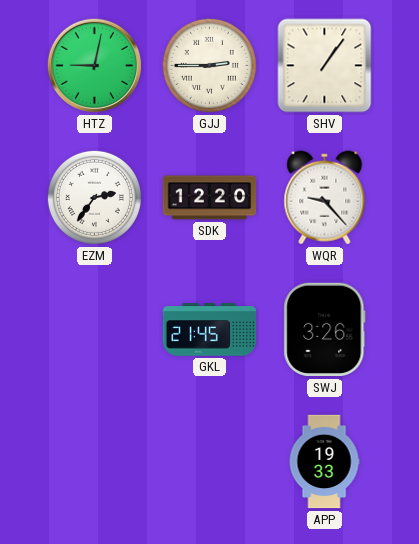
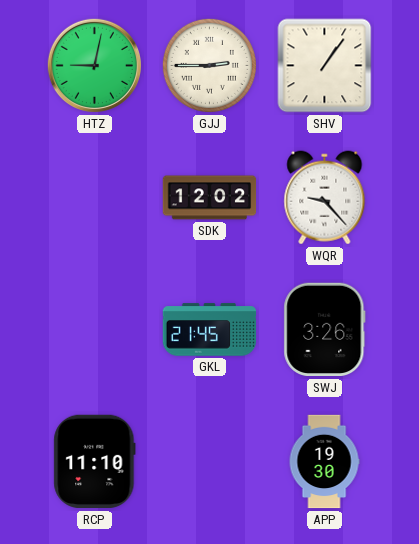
EZM: 2:36 -> none (94, 197)
SDK: 12:20 -> 12:02 (210, 198)
RCP: none -> 11:10 (95, 462)
APP: 19:33 -> 19:30 (324, 462)
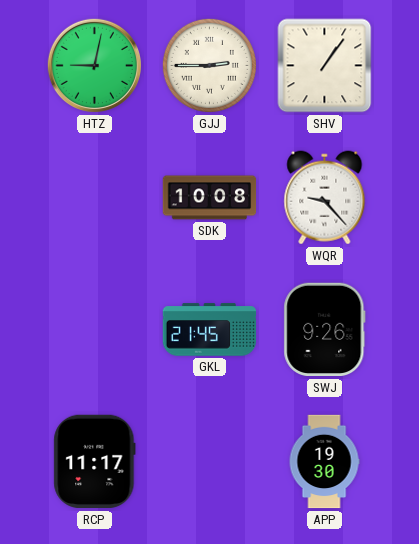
SDK: 12:02 -> 10:08 (210, 198)
SWJ: 3:26 -> 9:26 (325, 330)
RCP: 11:10 -> 11:17 (95, 462)
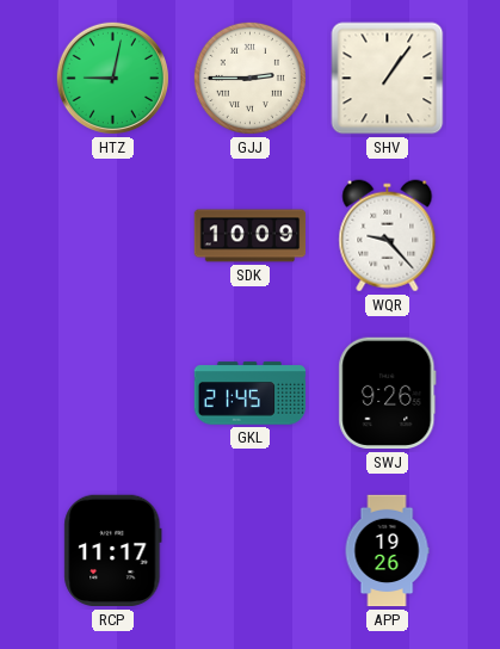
SDK: 10:08 -> 10:09 (251, 236)
APP: 19:30 -> 19:26 (387, 551)
